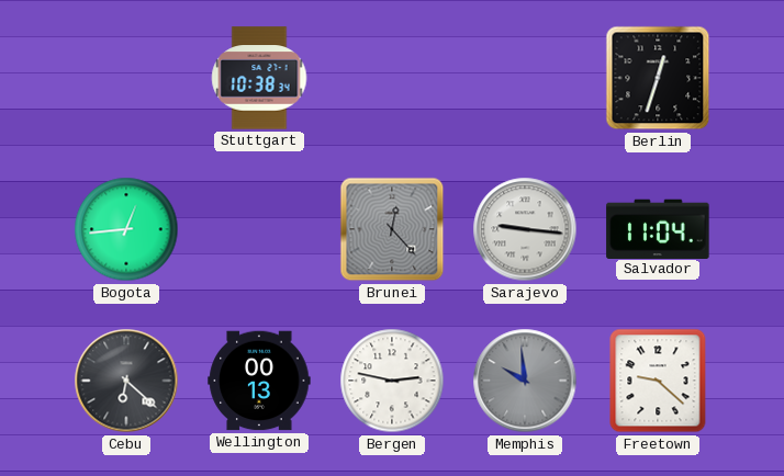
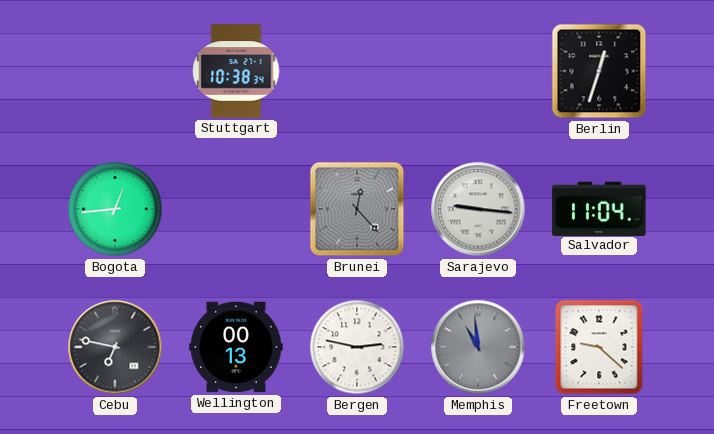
Cebu: 6:22 -> 6:47 (115, 347)
Memphis: 9:59 -> 10:59 (478, 347)
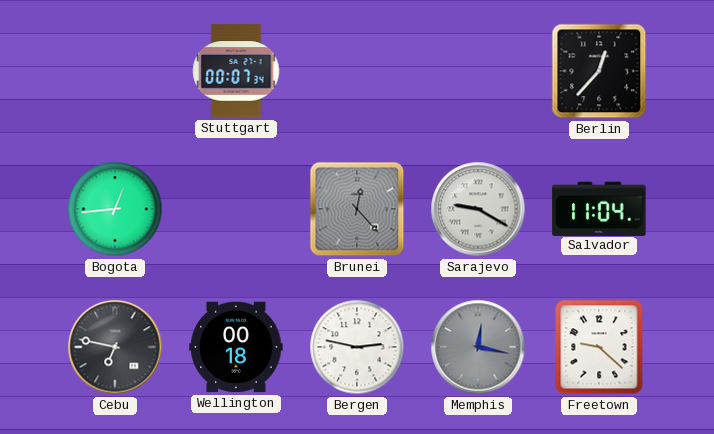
Stuttgart: 10:38 -> 00:07 (236, 71)
Berlin: 12:33 -> 12:37 (599, 71)
Sarajevo: 9:16 -> 9:20 (478, 209)
Wellington: 00:13 -> 00:18 (236, 347)
Memphis: 10:59 -> 12:17 (478, 347)
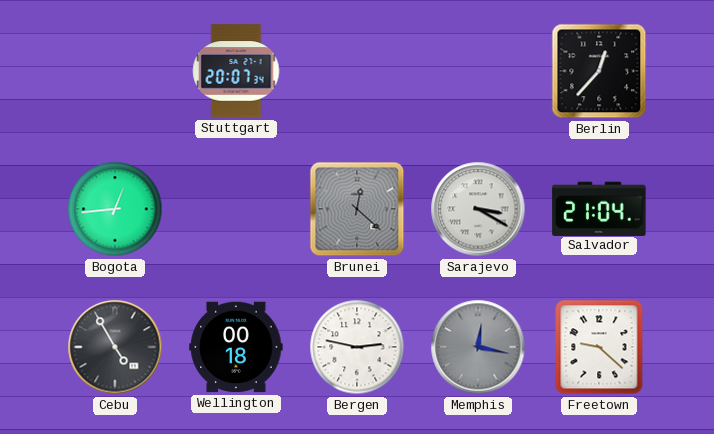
Stuttgart: 00:07 -> 20:07 (236, 71)
Brunei: 12:23 -> 12:22 (357, 209)
Sarajevo: 9:20 -> 3:20 (478, 209)
Salvador: 11:04 -> 21:04 (599, 208)
Cebu: 6:47 -> 4:55 (115, 347)
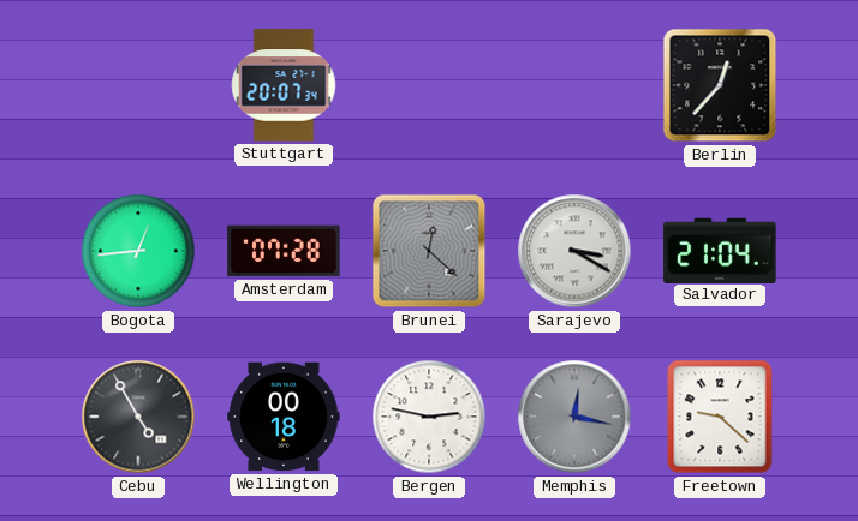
Amsterdam: none -> 07:28 (284, 251)
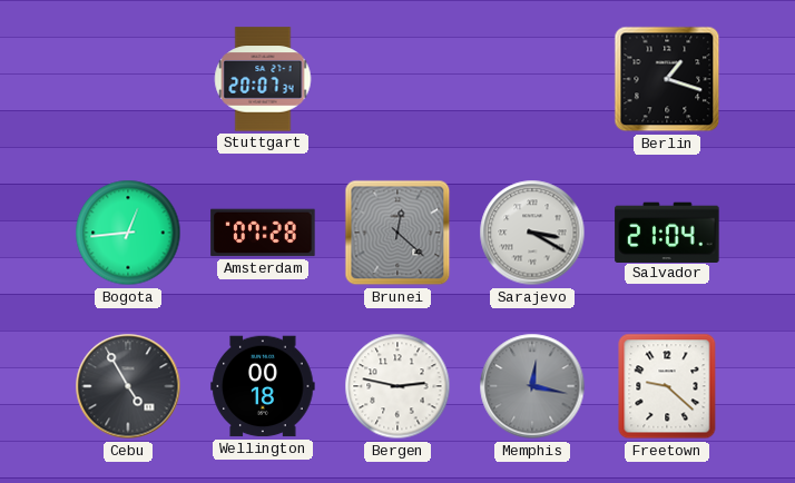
Berlin: 12:37 -> 1:18 (667, 79)
